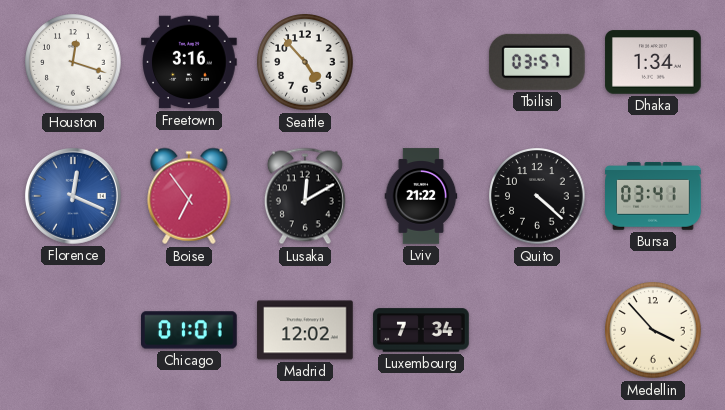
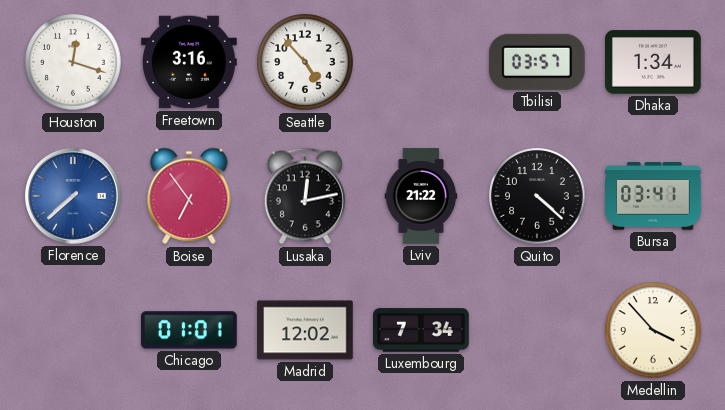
Florence: 12:19 -> 7:38 (73, 196)
Lusaka: 12:10 -> 12:13 (305, 196)
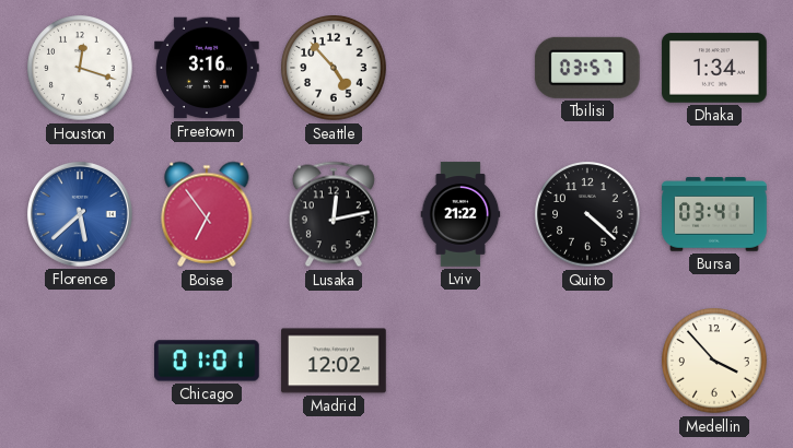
Florence: 7:38 -> 5:38 (80, 214)
Luxembourg: 7:34 -> none (421, 330)
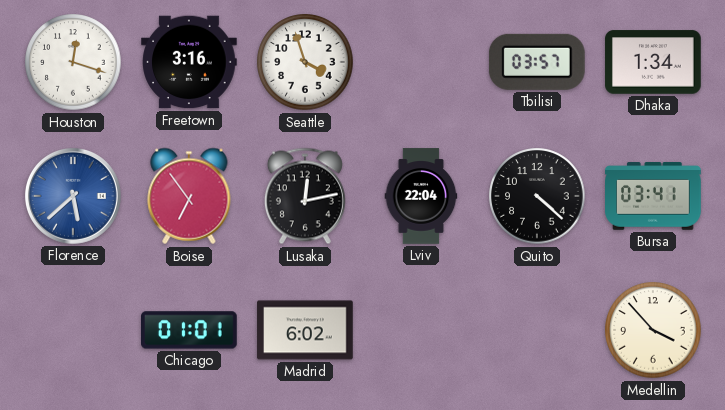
Seattle: 4:53 -> 3:57 (305, 62)
Lviv: 21:22 -> 22:04 (421, 196)
Madrid: 12:02 -> 6:02 (305, 330)
